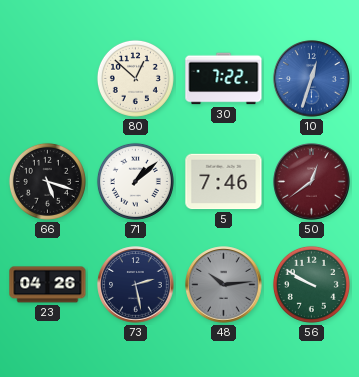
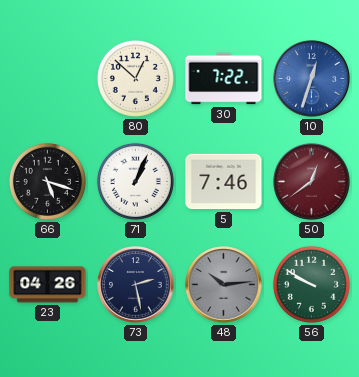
71: 1:08 -> 1:04 (135, 181)
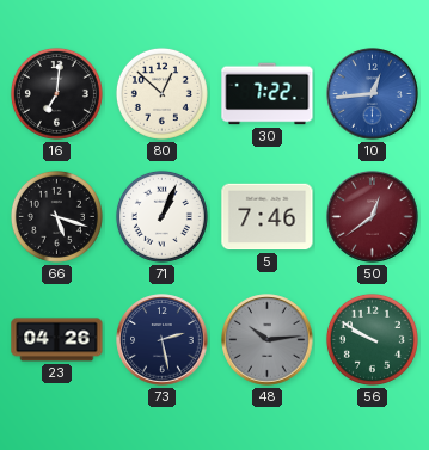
16: none -> 7:01 (56, 93)
10: 12:33 -> 12:44 (373, 94)
